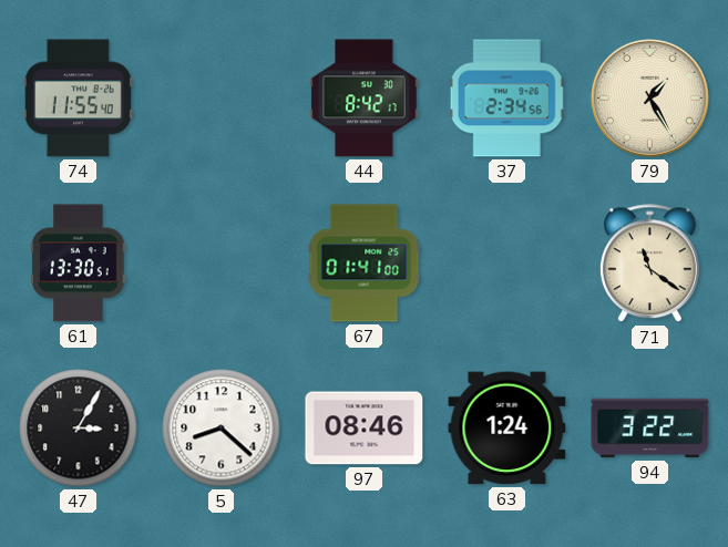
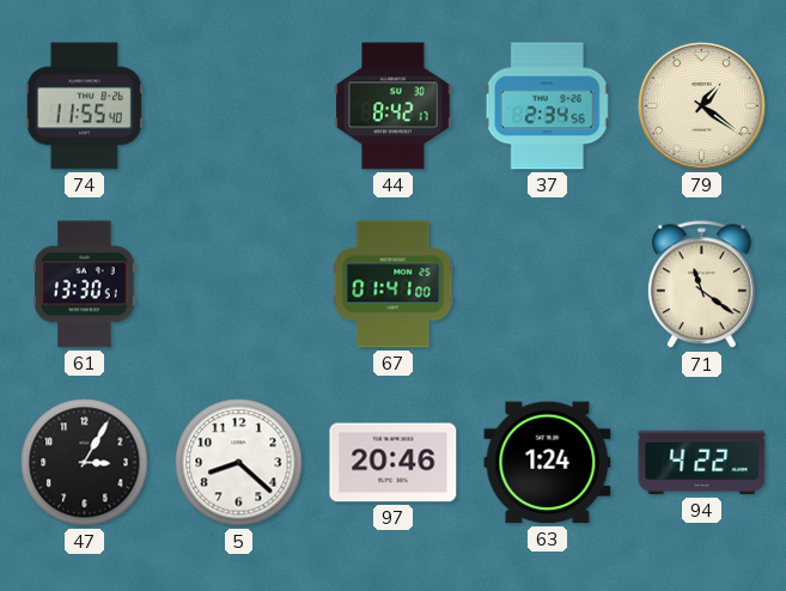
79: 1:25 -> 1:21 (702, 106)
97: 08:46 -> 20:46 (394, 463)
94: 3:22 -> 4:22 (702, 463)
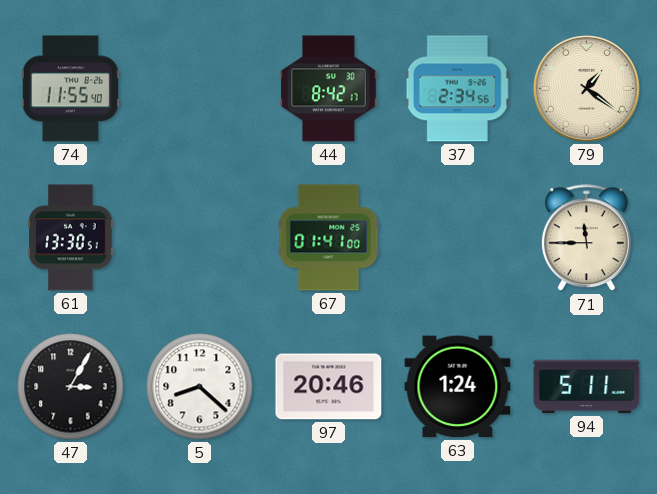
71: 11:21 -> 11:45 (586, 238)
94: 4:22 -> 5:11 (587, 387)
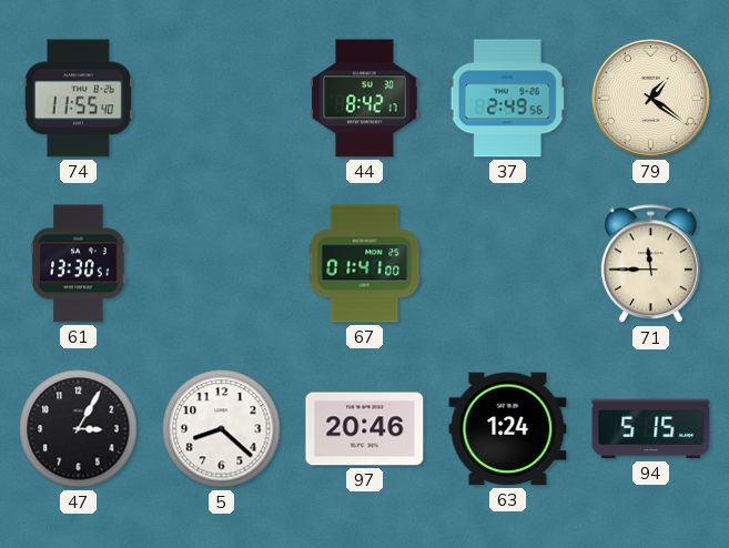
37: 2:34 -> 2:49 (508, 99)
94: 5:11 -> 5:15 (651, 429)
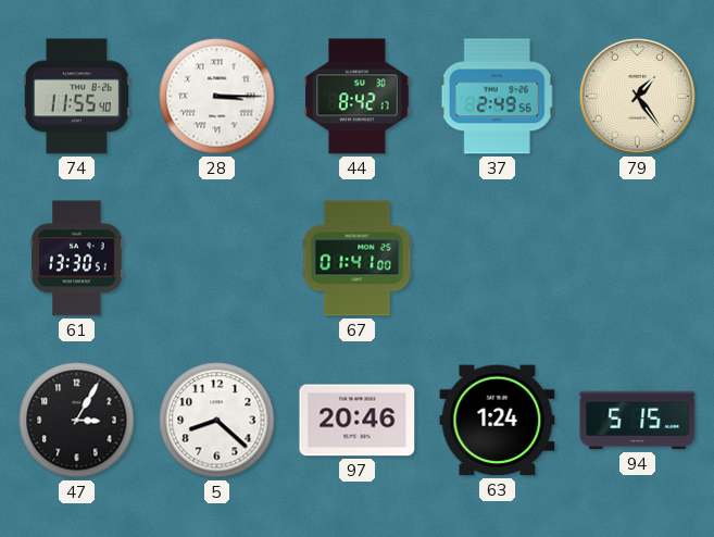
28: none -> 3:15 (217, 97)
79: 1:21 -> 1:24 (638, 97)
71: 11:45 -> none (650, 264)
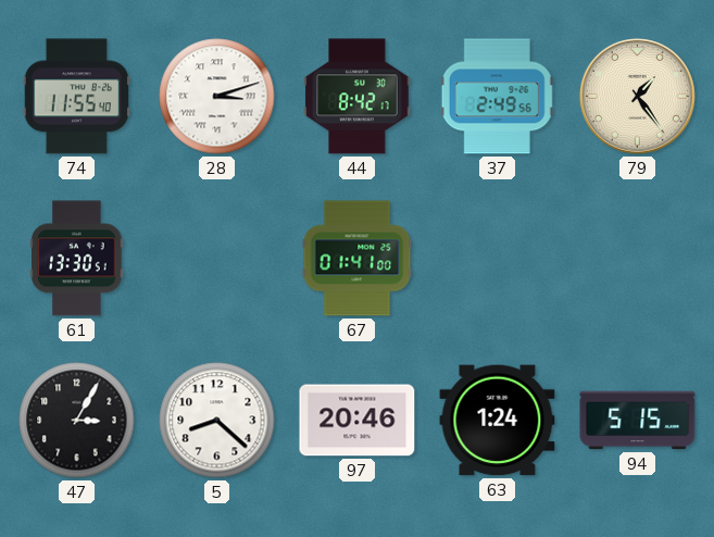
28: 3:15 -> 3:12 (217, 97)
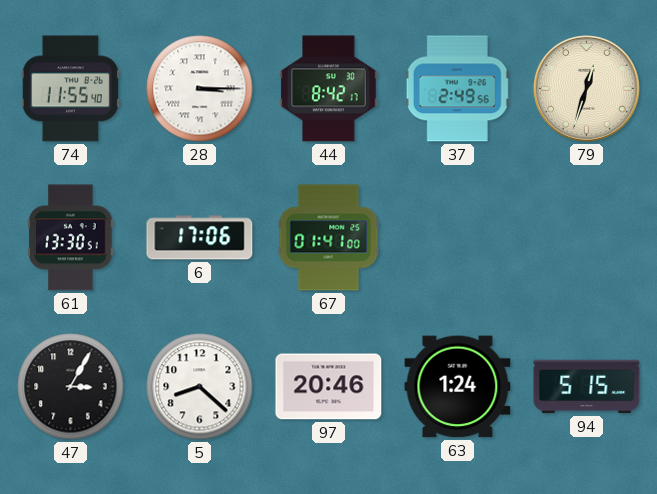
28: 3:12 -> 3:15 (200, 89)
79: 1:24 -> 12:33 (587, 89)
6: none -> 17:06 (200, 238)
